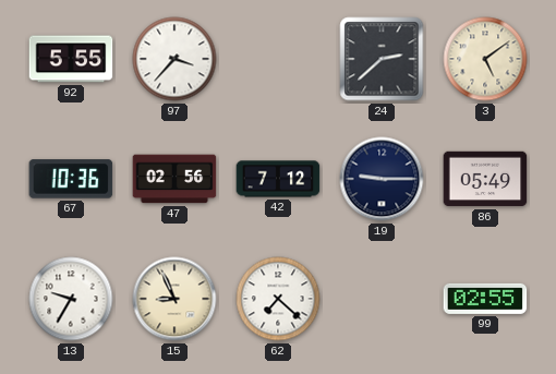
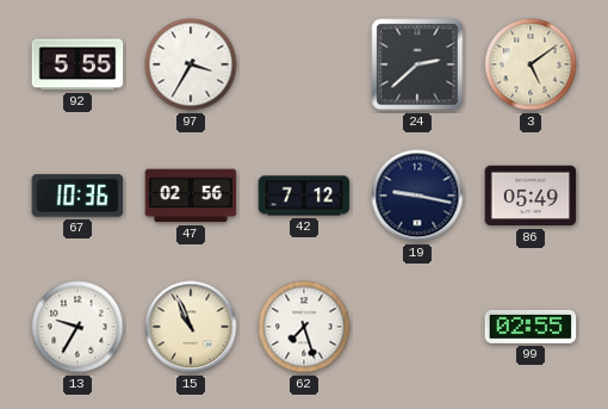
97: 3:37 -> 3:35 (191, 64)
19: 9:15 -> 9:17 (417, 196)
15: 8:56 -> 10:56 (191, 327)
62: 7:22 -> 7:27 (304, 327)
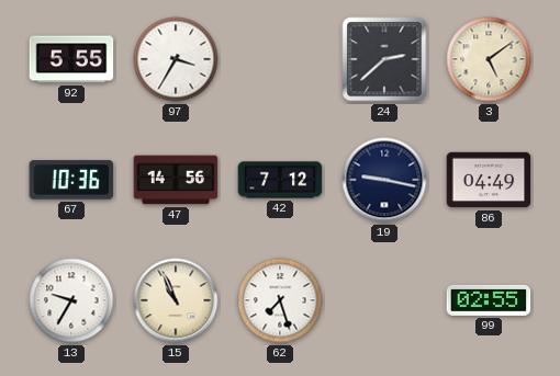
47: 02:56 -> 14:56 (176, 180)
86: 05:49 -> 04:49 (489, 180)
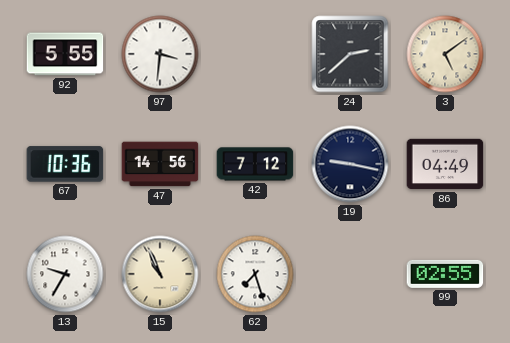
97: 3:35 -> 3:31 (160, 54)
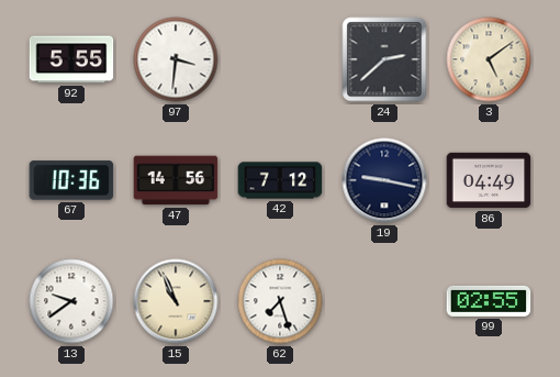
13: 9:35 -> 9:39 (71, 301)
